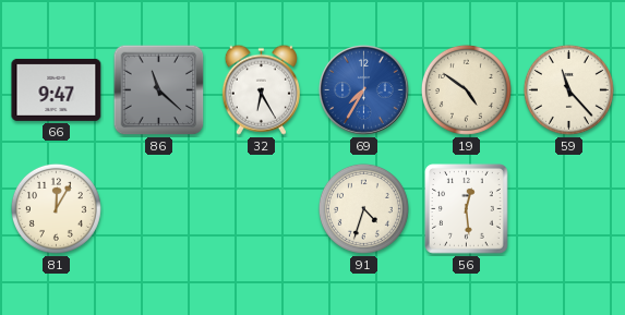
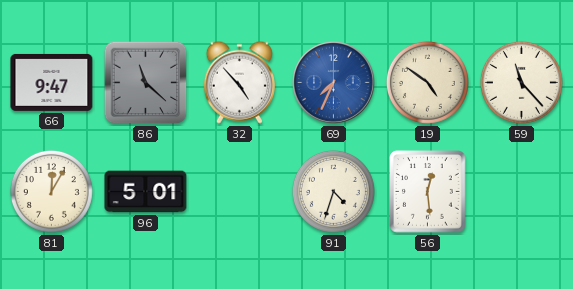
32: 6:25 -> 4:53 (239, 82)
69: 7:35 -> 7:34 (334, 83)
96: none -> 5:01 (146, 192)
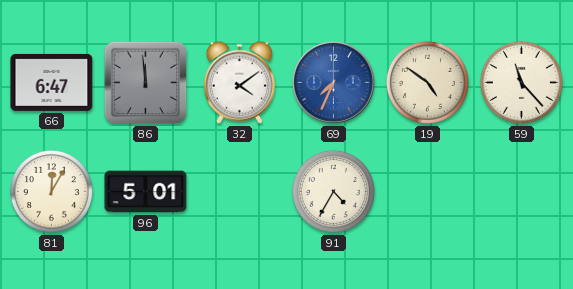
66: 9:47 -> 6:47 (52, 82)
86: 11:22 -> 11:59 (146, 83)
32: 4:53 -> 4:09 (239, 82)
91: 4:33 -> 4:35 (333, 191)
56: 12:29 -> none (428, 192)
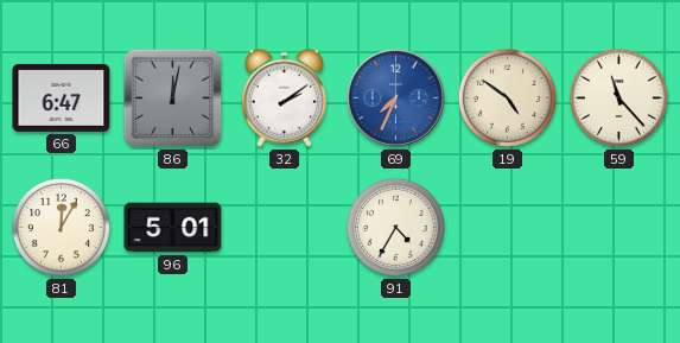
86: 11:59 -> 12:02 (173, 99)
32: 4:09 -> 2:09 (284, 97)
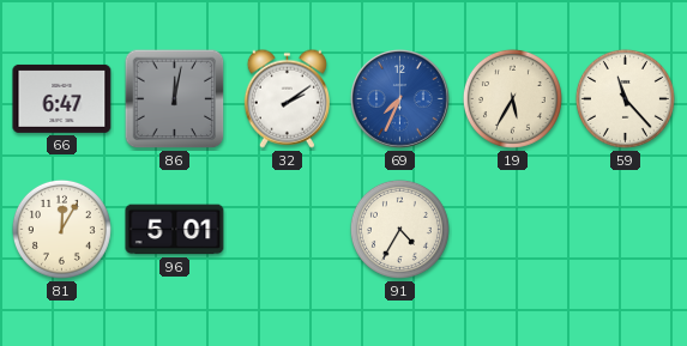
19: 4:51 -> 5:35 (512, 98)
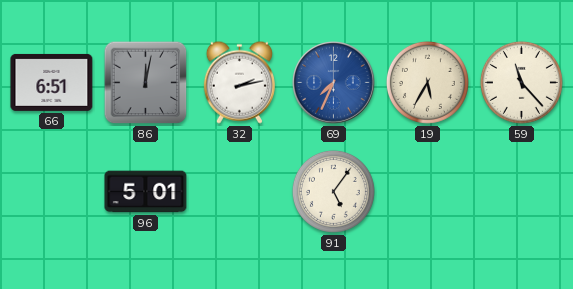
66: 6:47 -> 6:51 (52, 82)
32: 2:09 -> 2:13 (239, 82)
81: 12:05 -> none (61, 229)
91: 4:35 -> 5:06 (333, 191)
